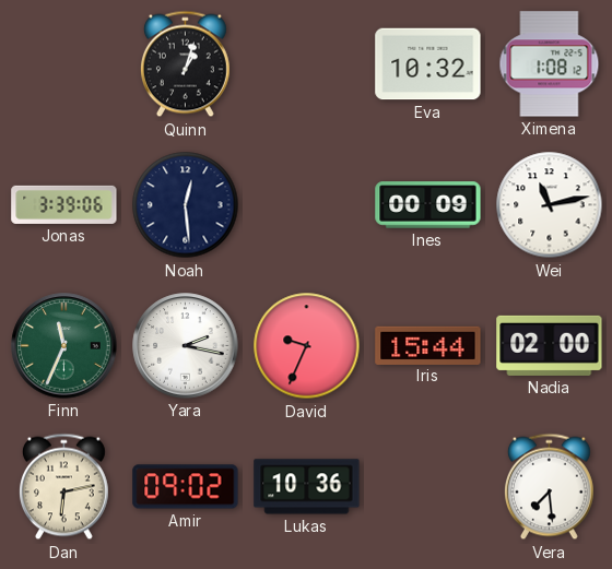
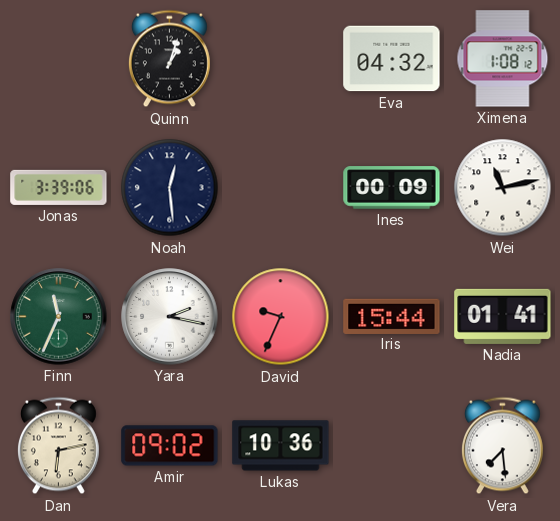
Eva: 10:32 -> 04:32 (392, 59)
Nadia: 02:00 -> 01:41 (503, 316)
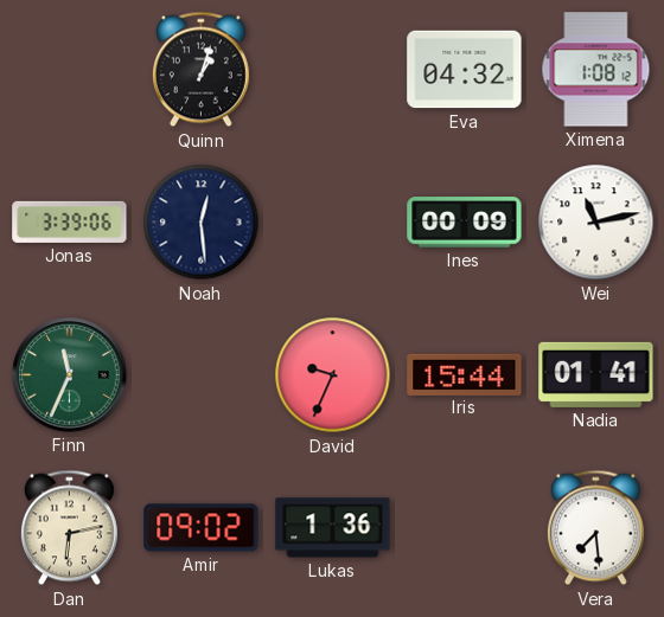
Yara: 2:17 -> none (170, 317)
Lukas: 10:36 -> 1:36 (333, 528)
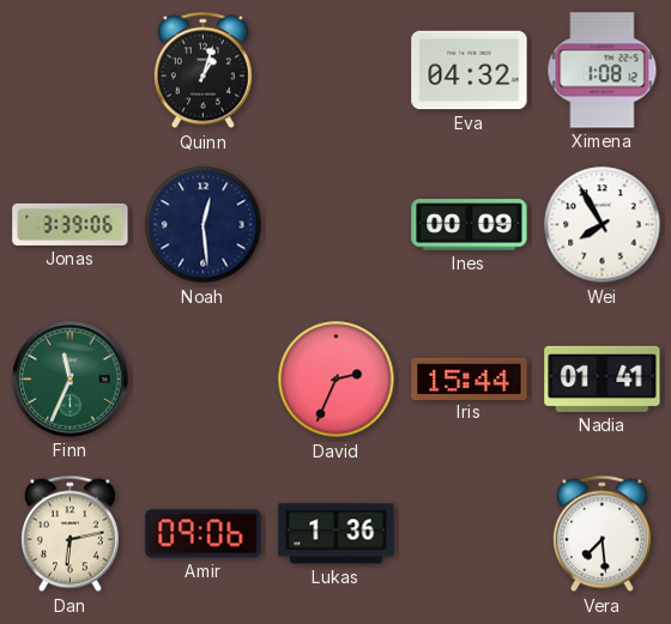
Wei: 11:13 -> 7:55 (603, 225)
David: 9:34 -> 2:34 (337, 380)
Amir: 09:02 -> 09:06 (204, 534)
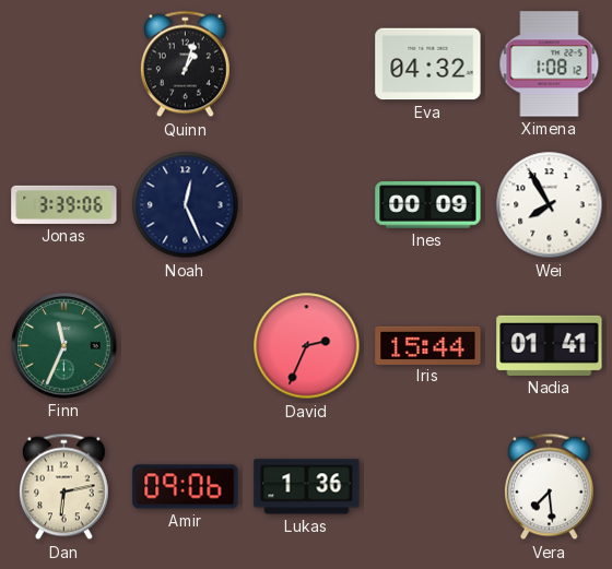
Noah: 12:29 -> 12:26 (186, 205)
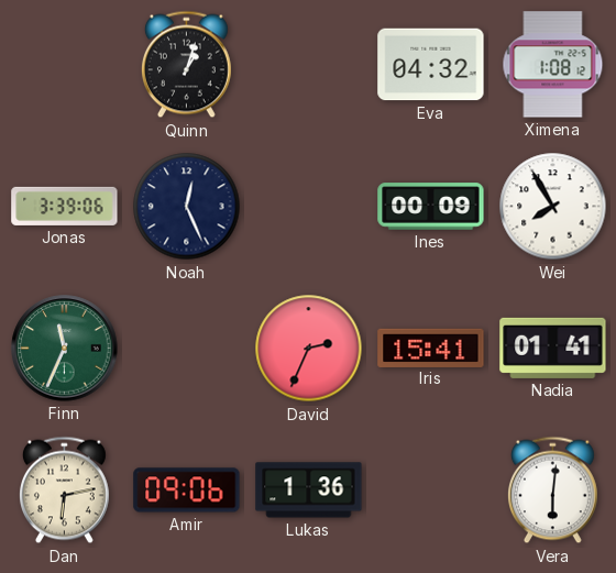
Iris: 15:44 -> 15:41 (431, 348)
Vera: 7:29 -> 6:01 (552, 491)
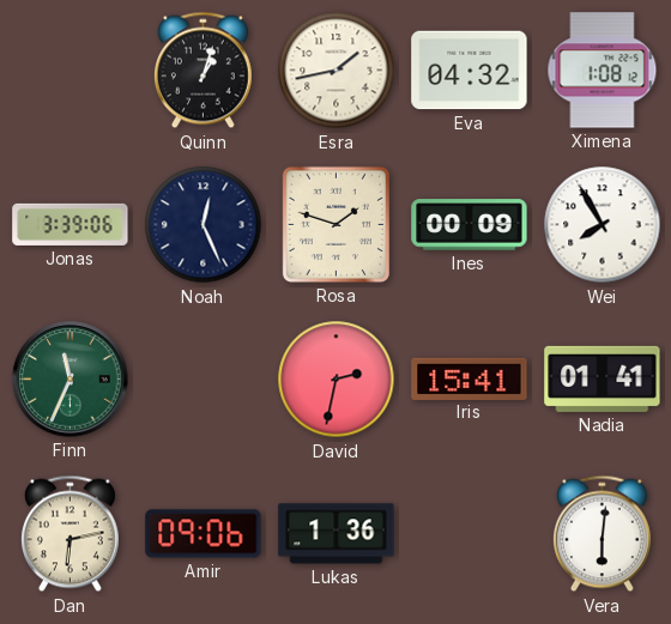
Esra: none -> 1:43 (337, 71)
Rosa: none -> 1:48 (335, 224)
David: 2:34 -> 2:32 (337, 380)
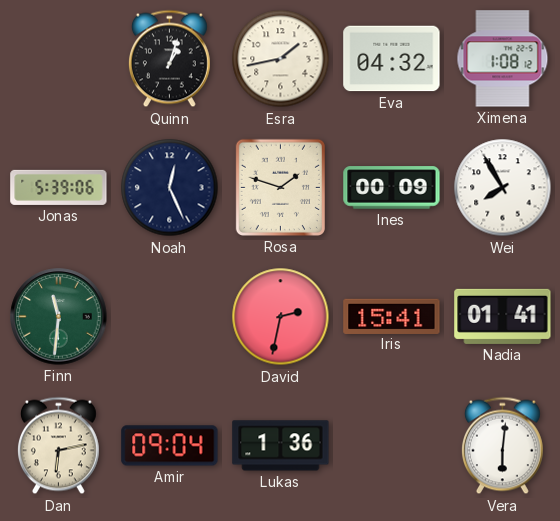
Jonas: 3:39 -> 5:39 (59, 187)
Finn: 11:34 -> 11:31 (59, 317)
Amir: 09:06 -> 09:04 (170, 446)
